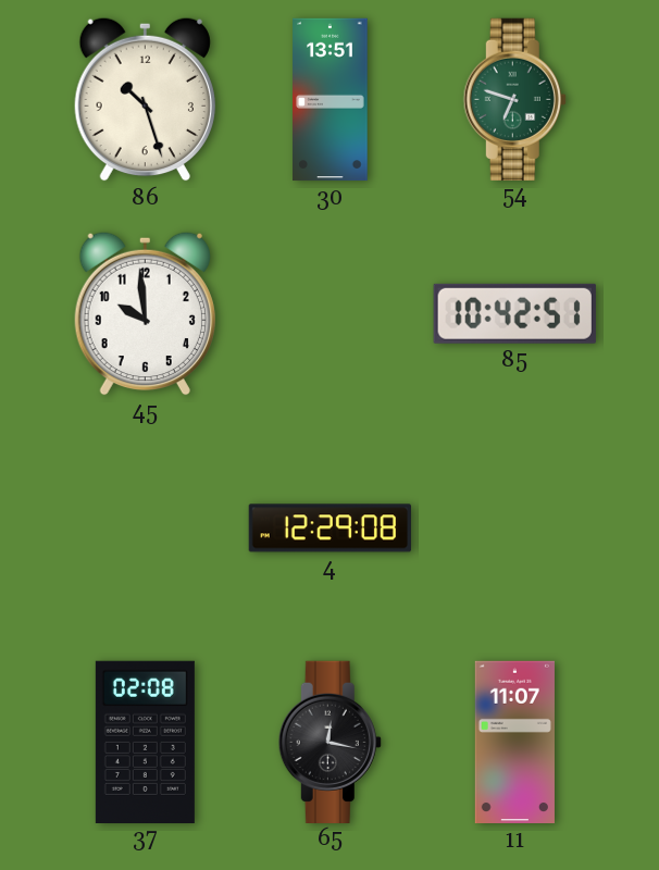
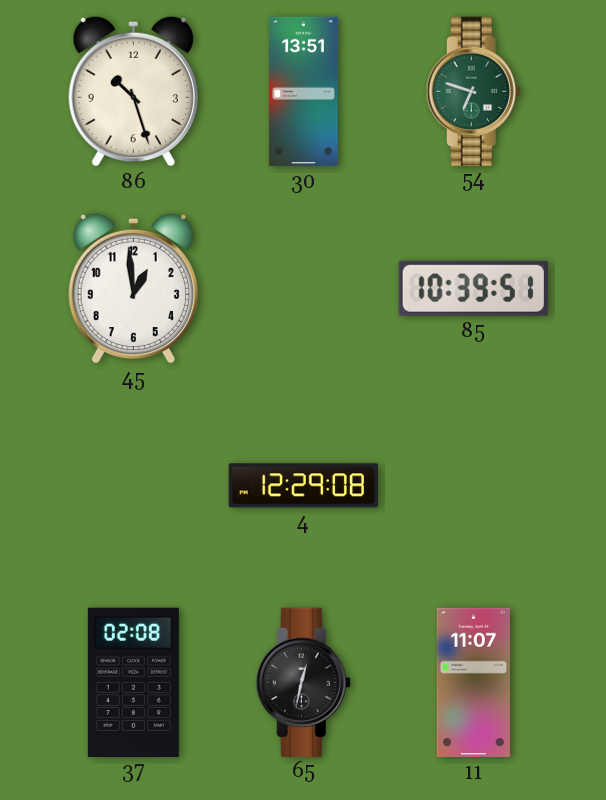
45: 9:59 -> 12:59 (133, 288)
85: 10:42 -> 10:39 (473, 288)
65: 12:17 -> 12:32 (303, 682)
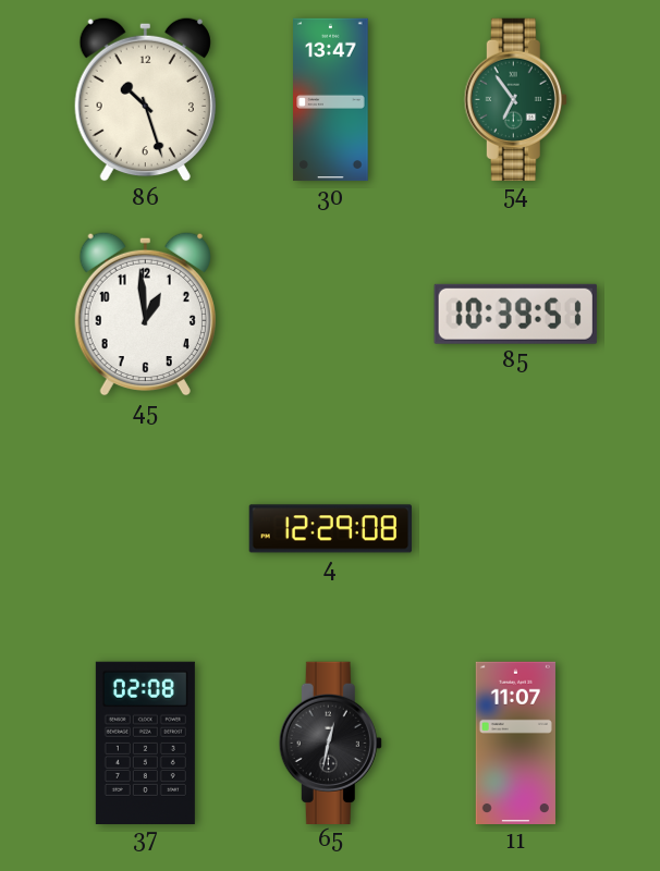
30: 13:51 -> 13:47 (331, 100)
54: 6:48 -> 6:54 (515, 99)
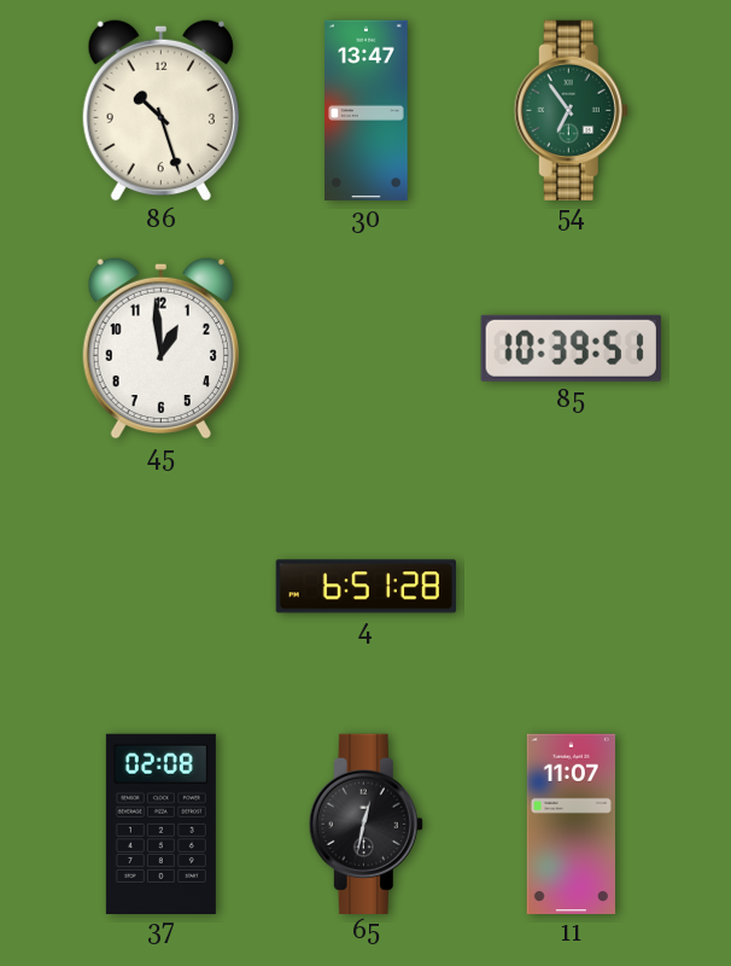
4: 12:29 -> 6:51 (366, 587)
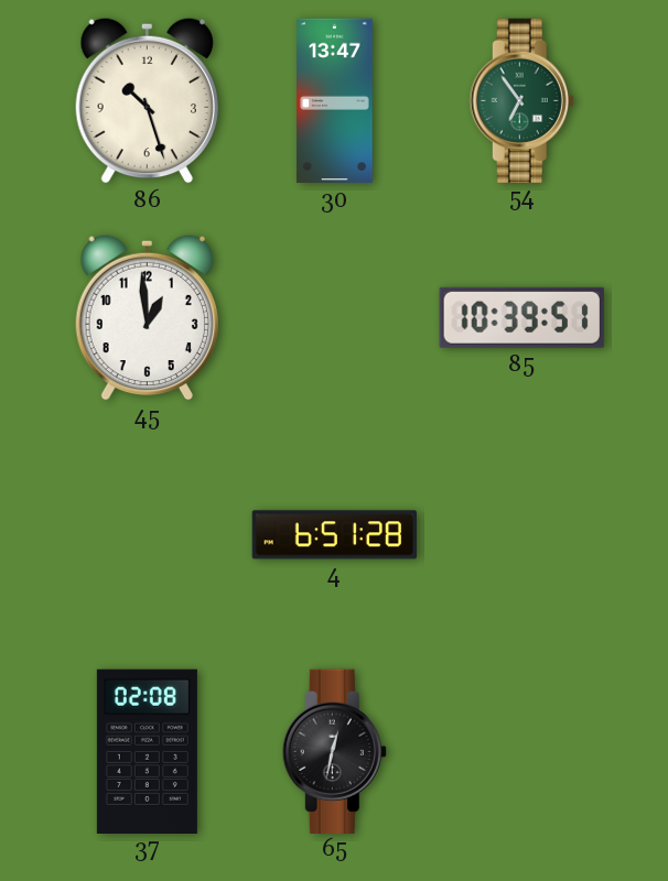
11: 11:07 -> none (571, 825)
